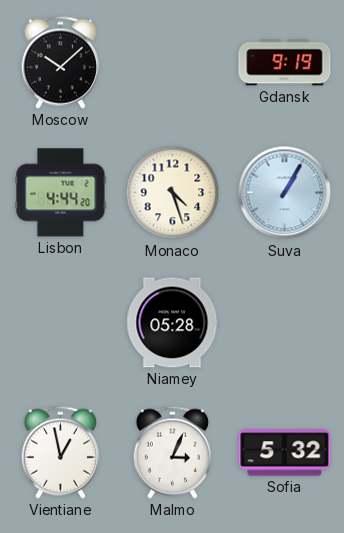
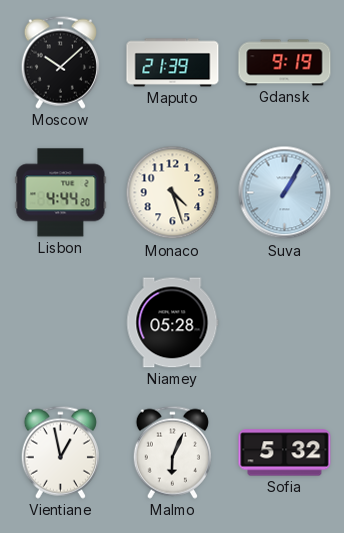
Maputo: none -> 21:39 (173, 63)
Malmo: 3:04 -> 6:04 (172, 452)
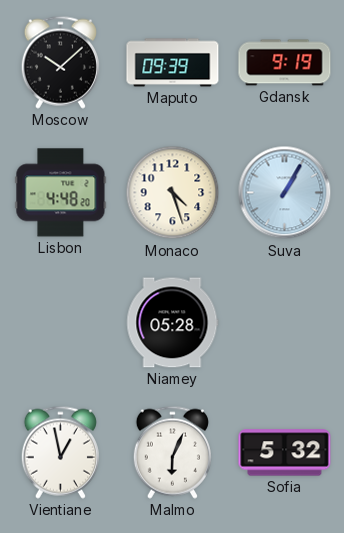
Maputo: 21:39 -> 09:39 (173, 63)
Lisbon: 4:44 -> 4:48 (61, 193)
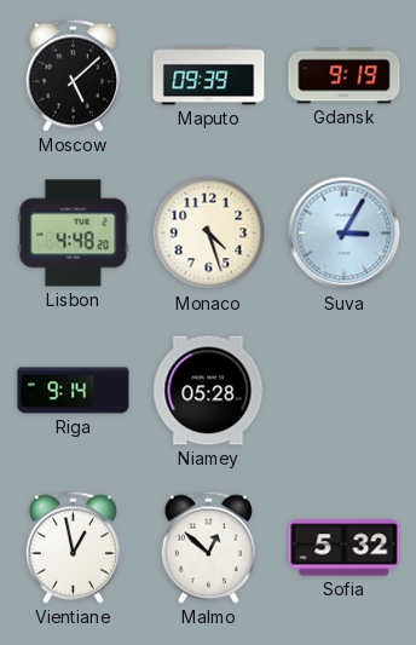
Moscow: 10:08 -> 5:08 (73, 75)
Suva: 1:05 -> 3:05 (345, 234)
Riga: none -> 9:14 (74, 391)
Malmo: 6:04 -> 12:52 (208, 547)
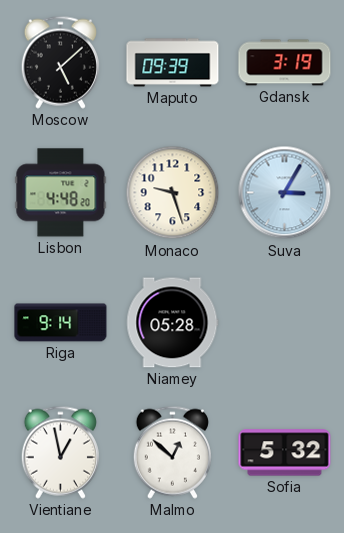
Gdansk: 9:19 -> 3:19 (285, 63)
Monaco: 4:27 -> 9:27 (173, 193)
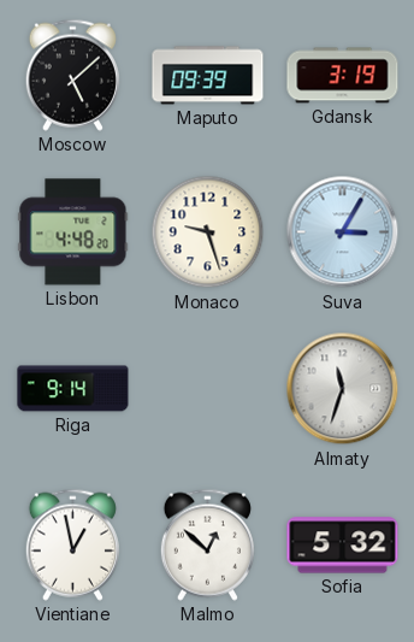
Niamey: 05:28 -> none (173, 323)
Almaty: none -> 11:33 (343, 389)
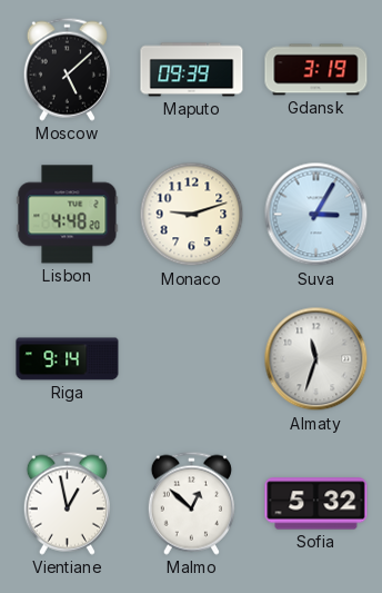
Monaco: 9:27 -> 9:12 (192, 215)
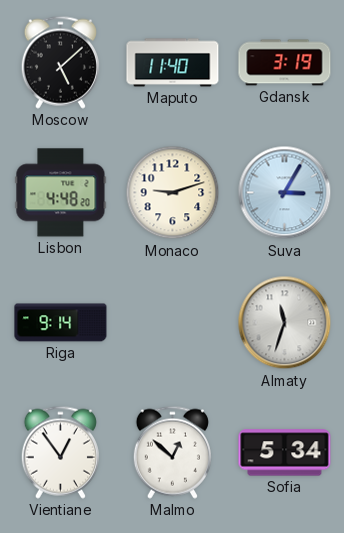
Maputo: 09:39 -> 11:40 (173, 63)
Vientiane: 12:58 -> 12:54 (60, 452)
Sofia: 5:32 -> 5:34 (285, 453)
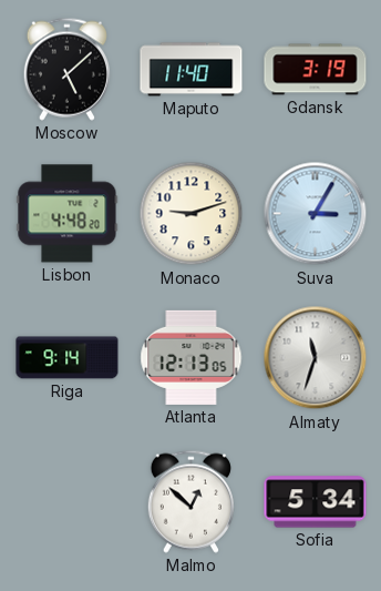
Atlanta: none -> 12:13 (192, 357)
Vientiane: 12:54 -> none (60, 452)
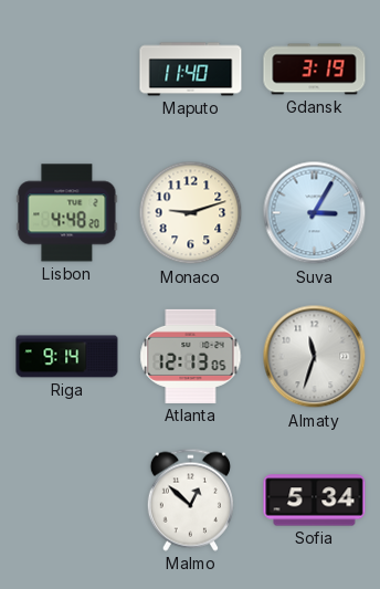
Moscow: 5:08 -> none (66, 69)
